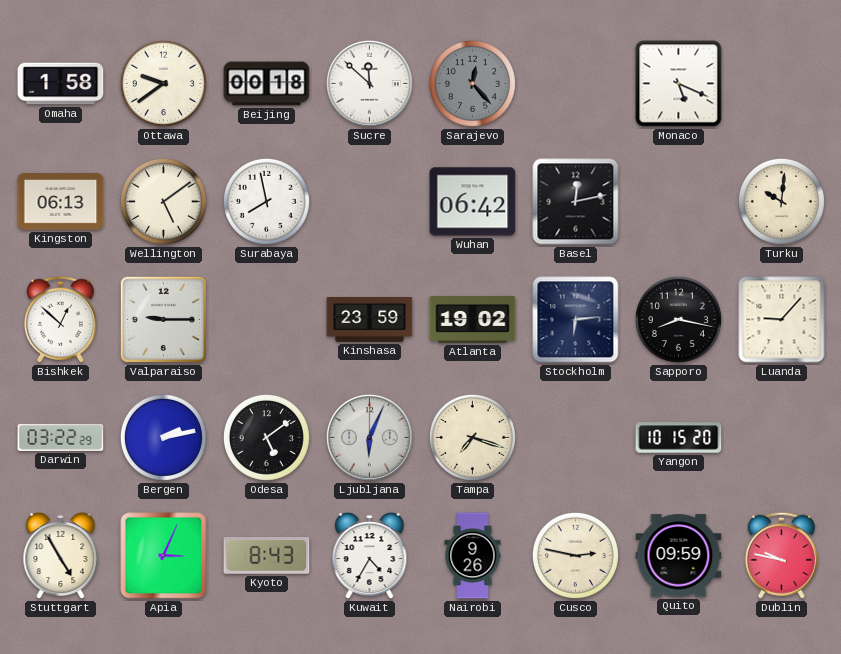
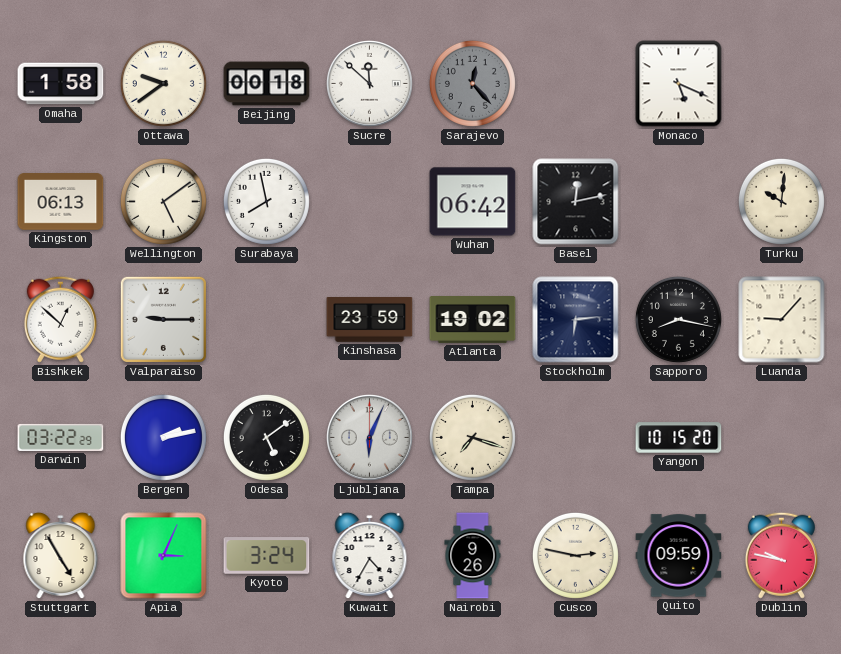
Kyoto: 8:43 -> 3:24 (267, 556)
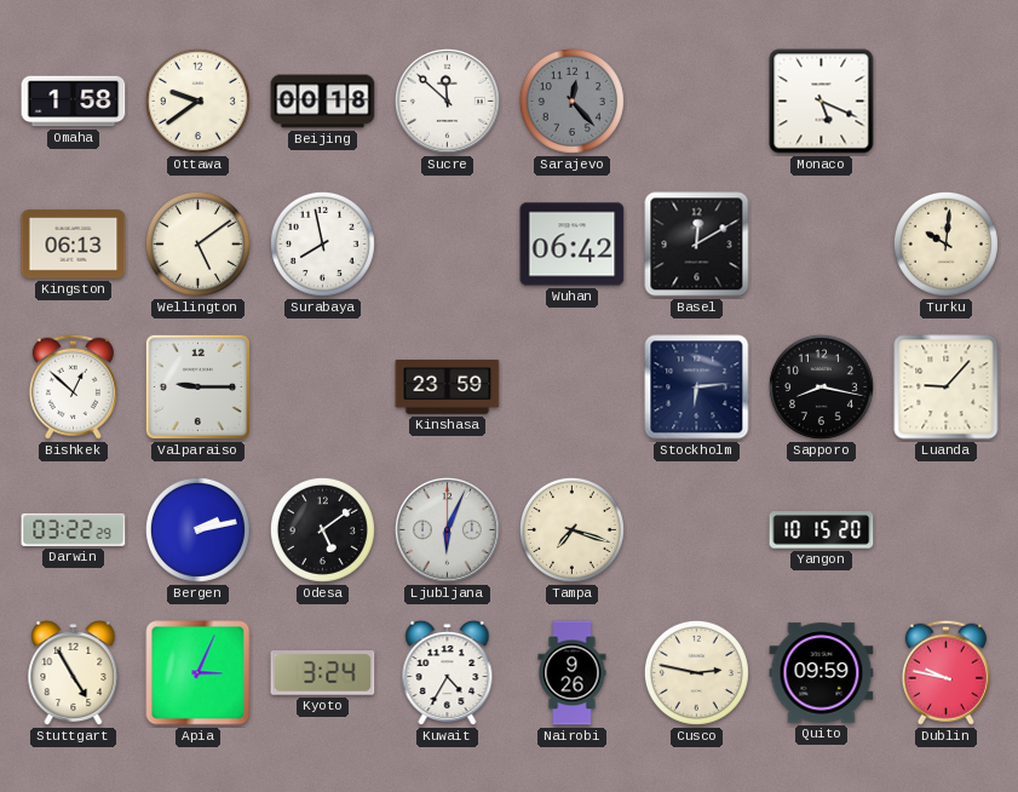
Basel: 12:13 -> 12:10 (697, 245)
Atlanta: 19:02 -> none (473, 320)
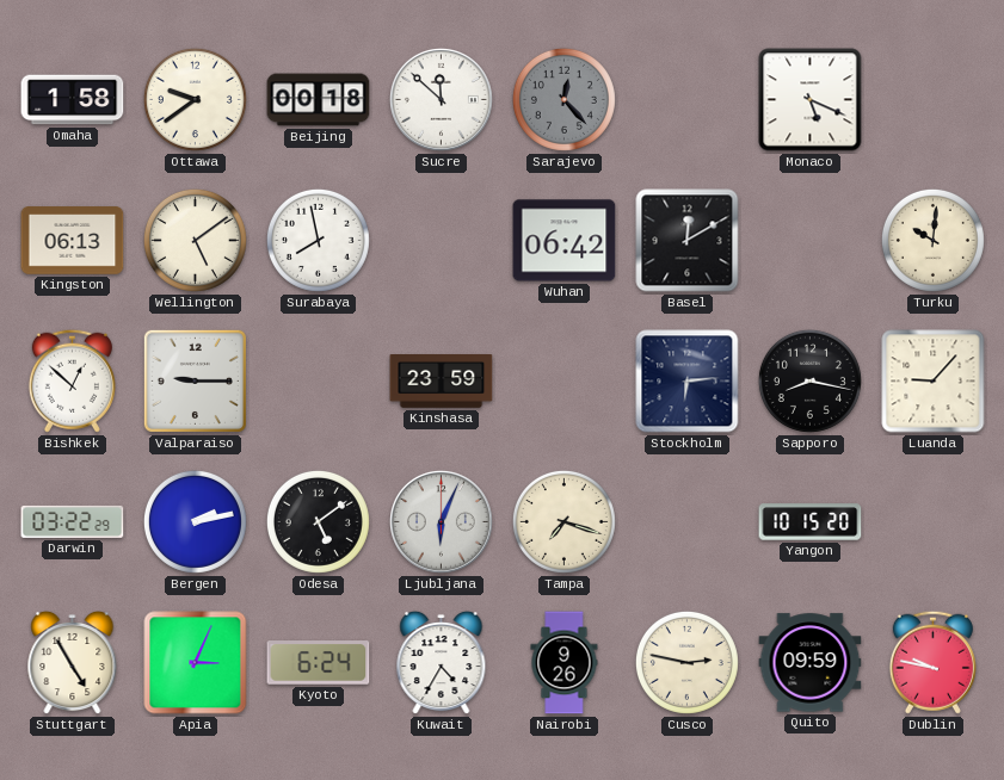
Kyoto: 3:24 -> 6:24 (319, 663)
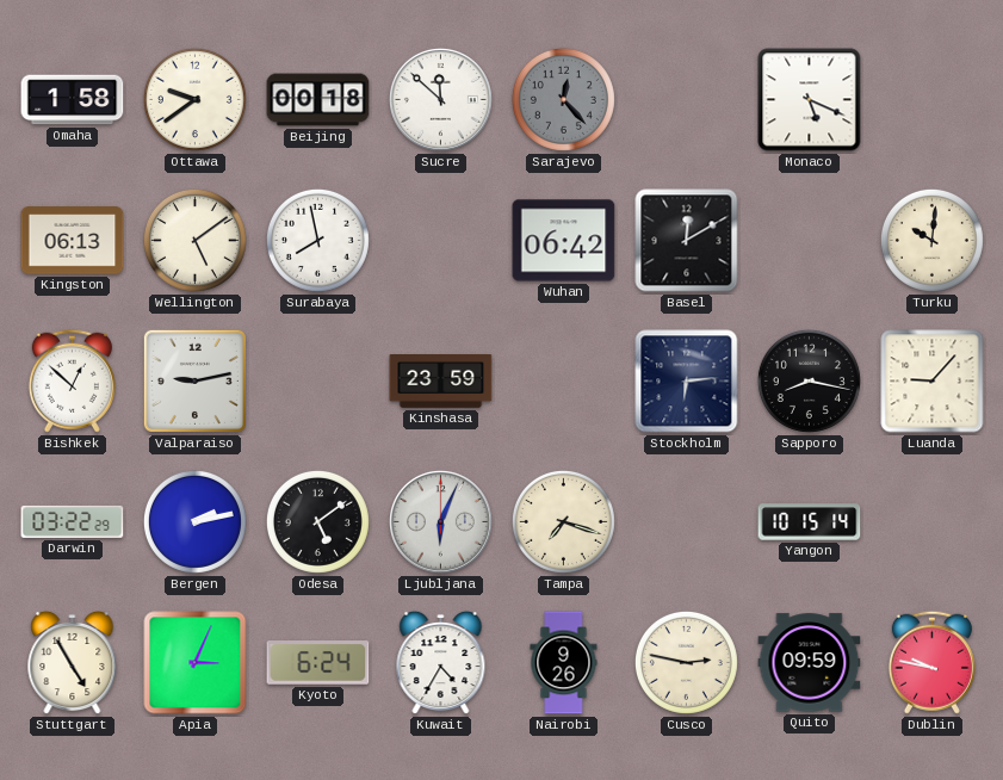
Valparaiso: 9:15 -> 9:13 (194, 380)
Yangon: 10:15:20 -> 10:15:14 (810, 522)
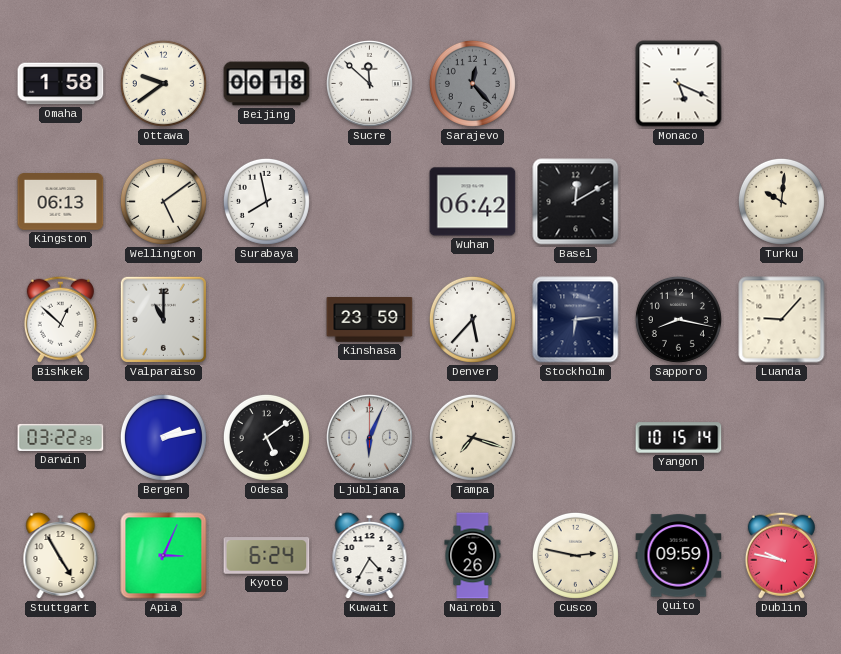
Valparaiso: 9:13 -> 11:00 (163, 319)
Denver: none -> 5:37 (472, 319)
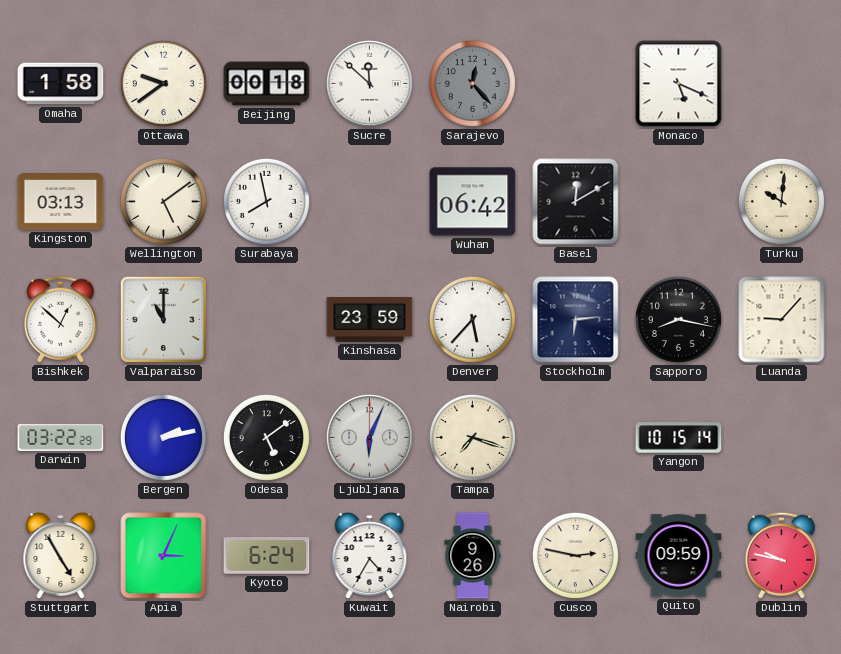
Kingston: 06:13 -> 03:13 (61, 202)
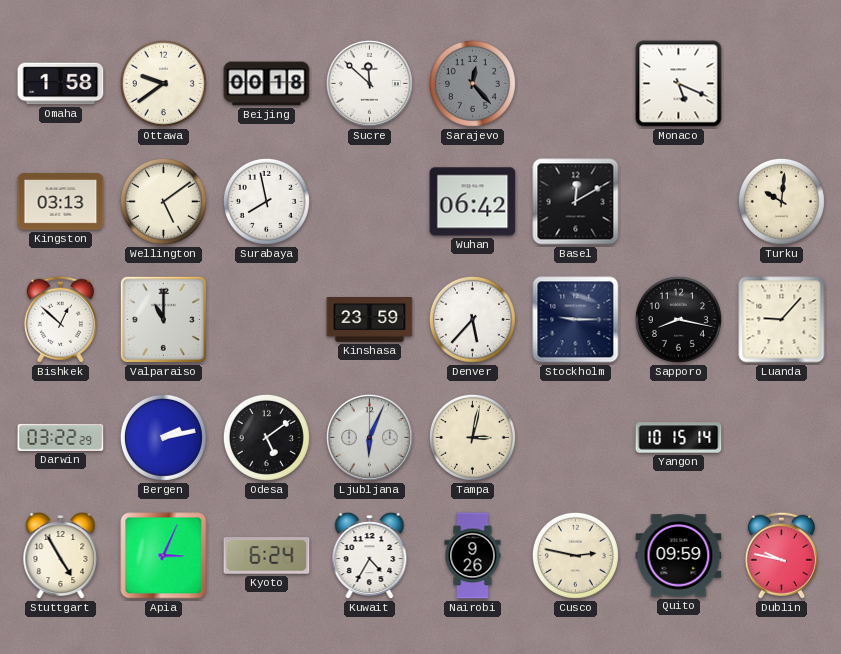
Stockholm: 6:14 -> 9:15 (576, 320)
Tampa: 7:18 -> 3:02 (472, 437)
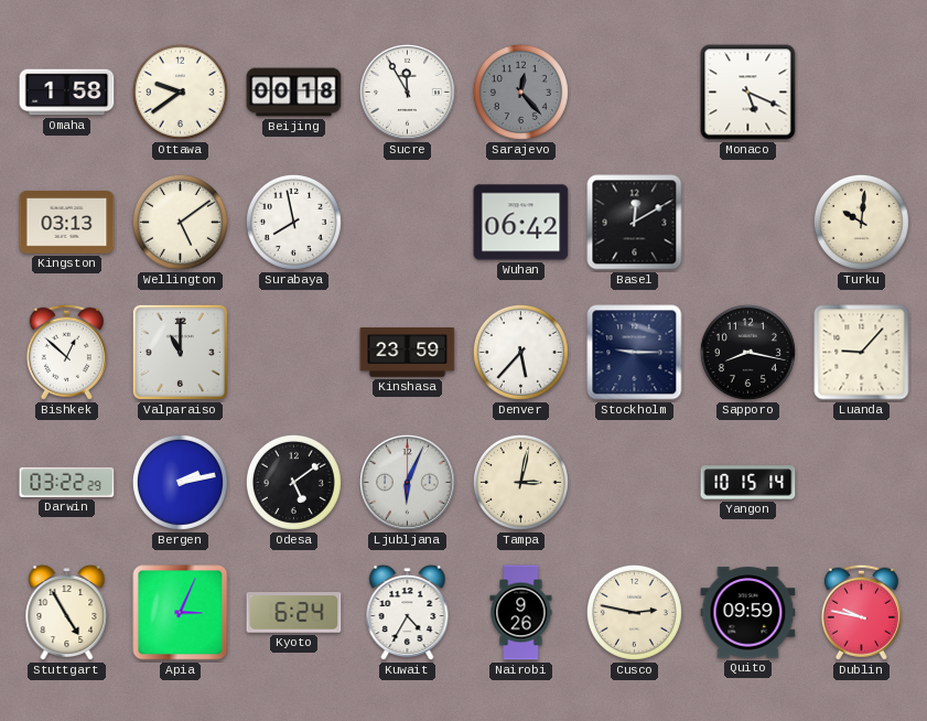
Sucre: 11:52 -> 11:55 (407, 92)
